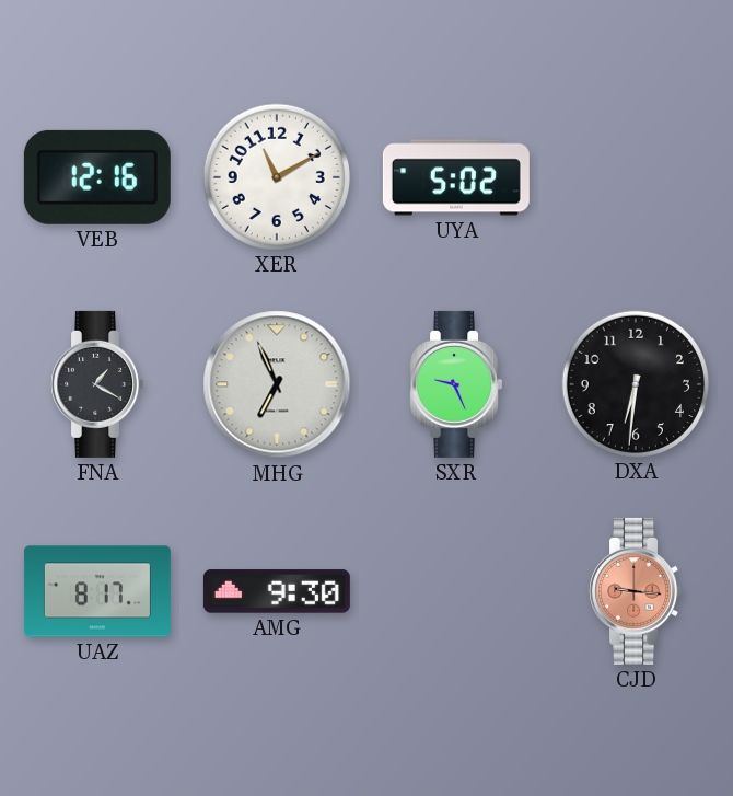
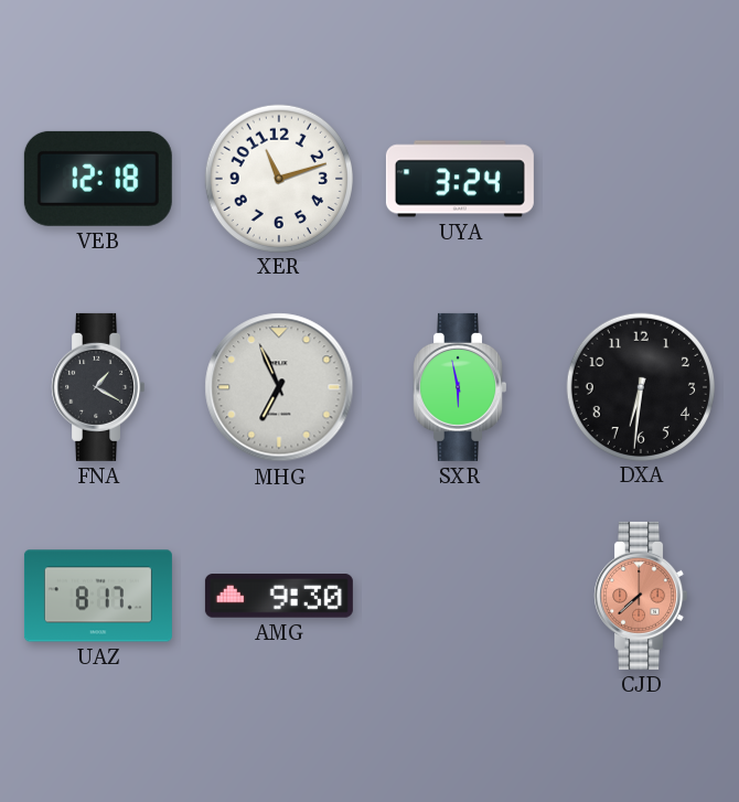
VEB: 12:16 -> 12:18 (98, 179)
XER: 11:10 -> 11:12 (278, 178)
UYA: 5:02 -> 3:24 (460, 179)
SXR: 9:26 -> 5:58 (459, 387)
CJD: 9:16 -> 7:38 (640, 596)
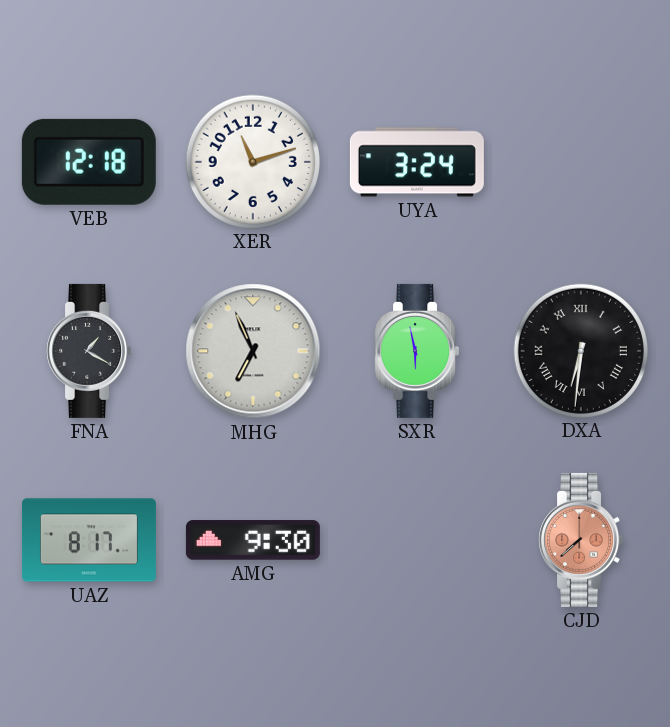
DXA numerals: Arabic -> Roman (580, 350)
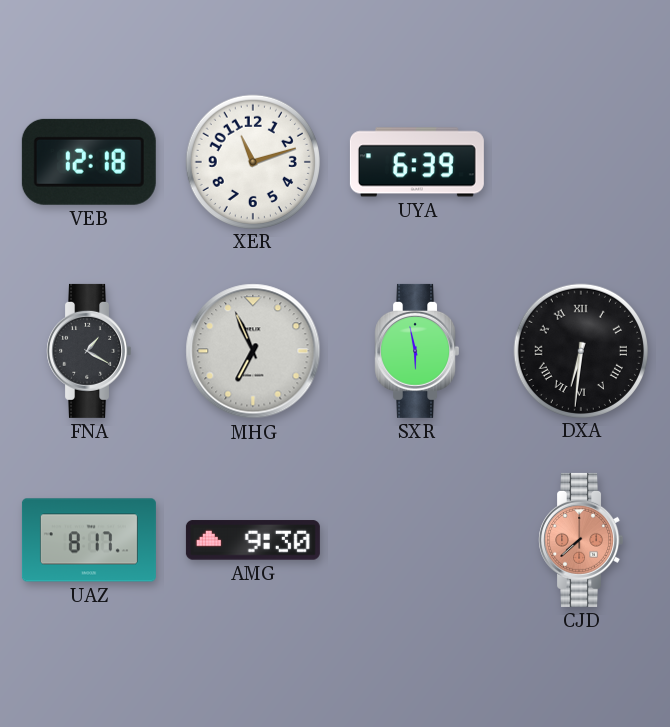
UYA: 3:24 -> 6:39 (417, 162)
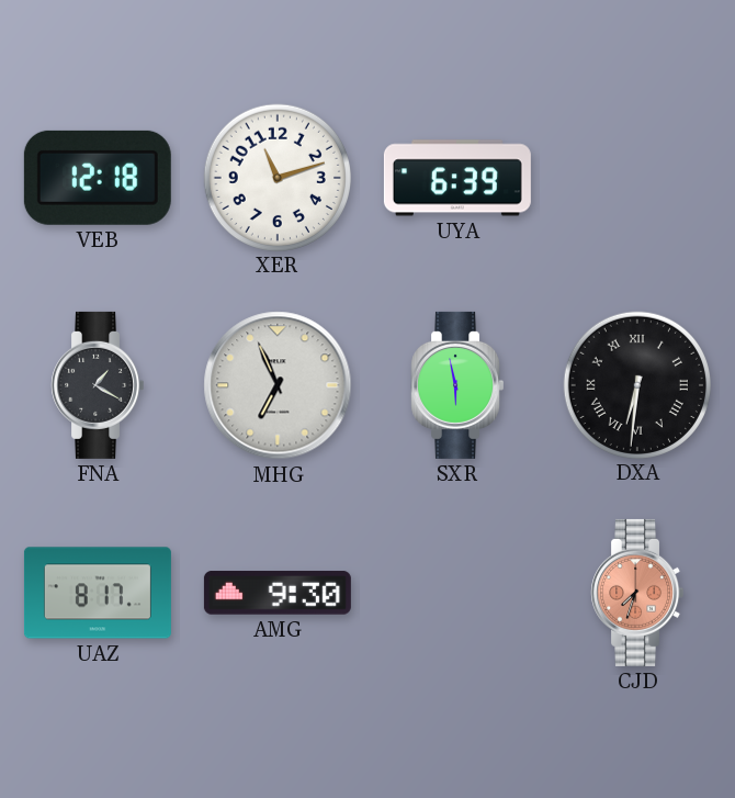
CJD: 7:38 -> 7:33 (636, 593)
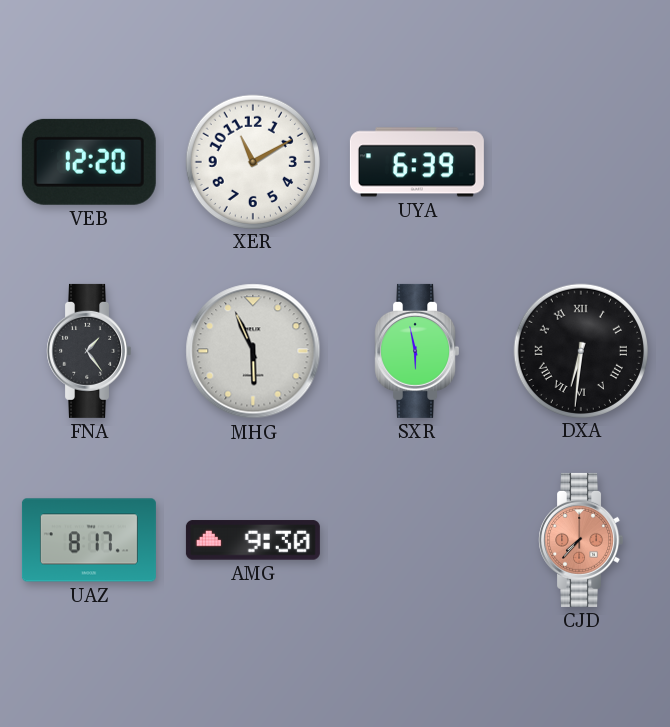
VEB: 12:18 -> 12:20 (89, 162)
XER: 11:12 -> 11:10 (252, 161)
FNA: 1:20 -> 1:24 (88, 351)
MHG: 6:56 -> 5:56 (253, 351)
CJD: 7:33 -> 7:37 (580, 540)
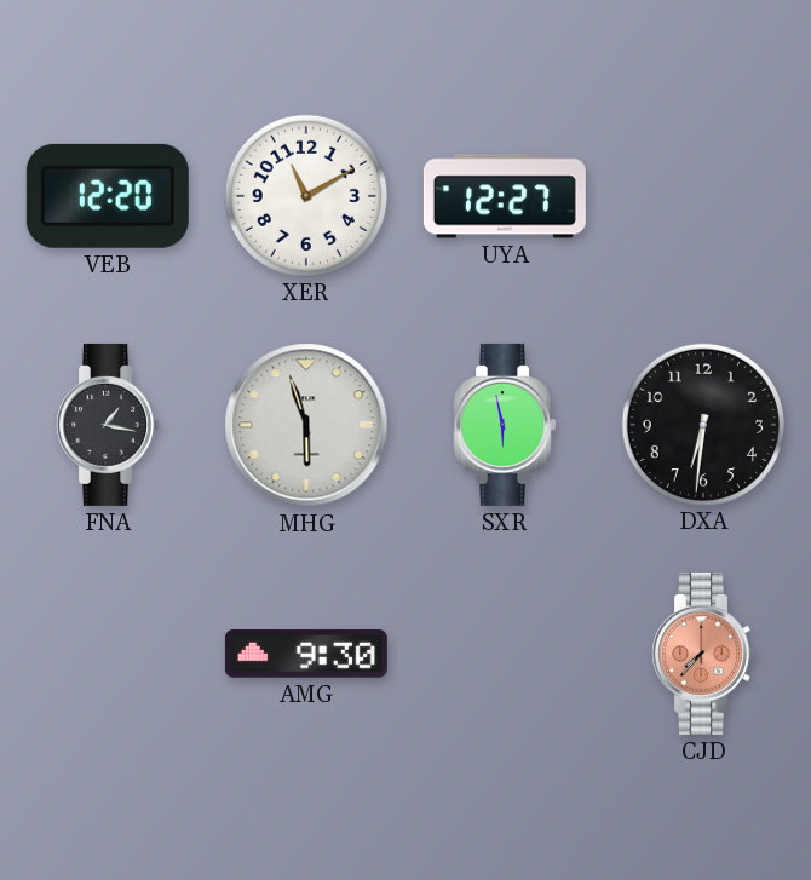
UYA: 6:39 -> 12:27 (505, 196)
FNA: 1:24 -> 1:17 (107, 425)
MHG: 5:56 -> 5:57 (306, 425)
DXA numerals: Roman -> Arabic (702, 424)
UAZ: 8:17 -> none (89, 540)
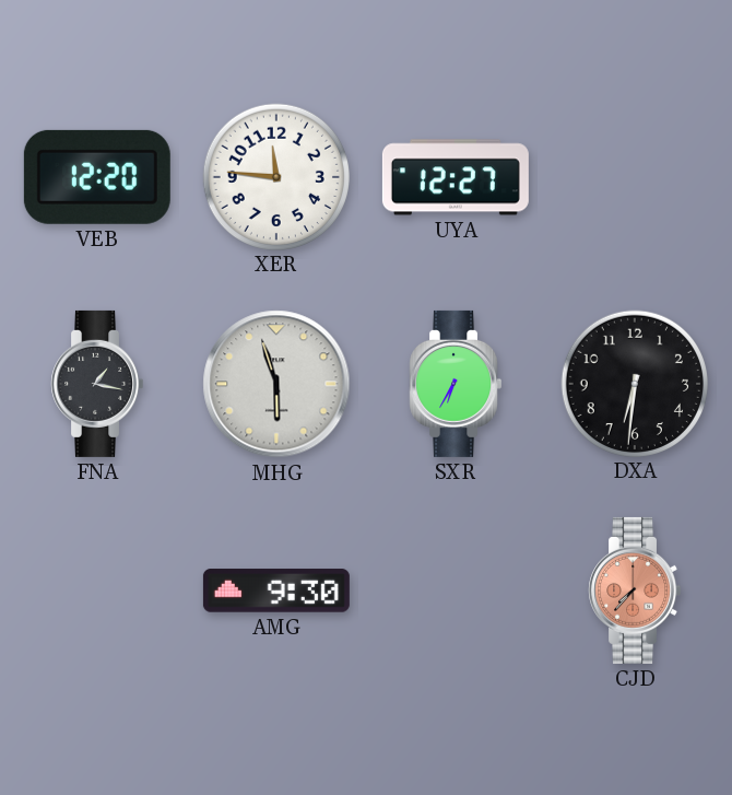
XER: 11:10 -> 11:46 (275, 176)
SXR: 5:58 -> 6:35 (454, 384)
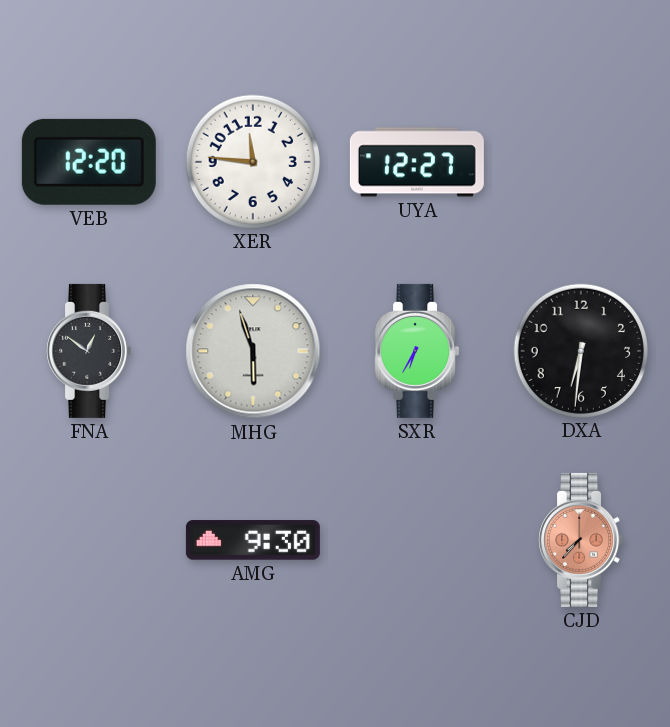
FNA: 1:17 -> 12:51 (88, 351)
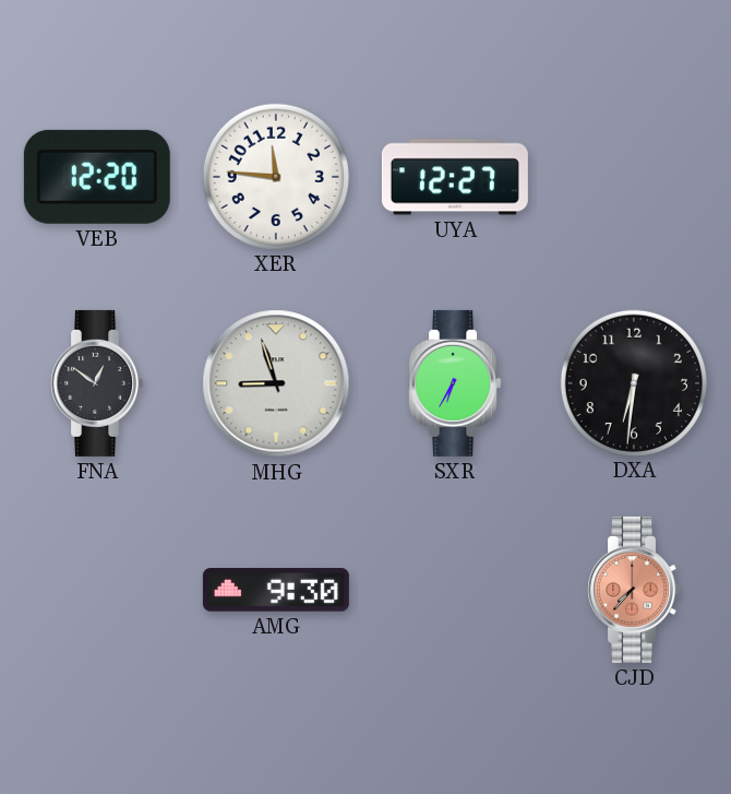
MHG: 5:57 -> 8:57 (276, 383)
